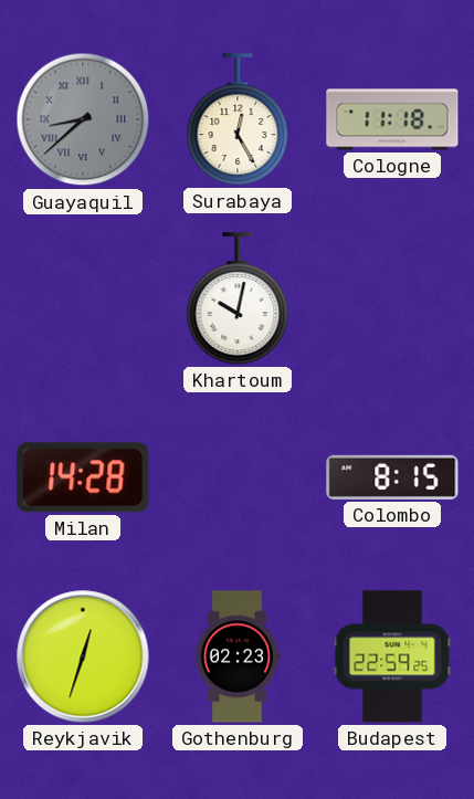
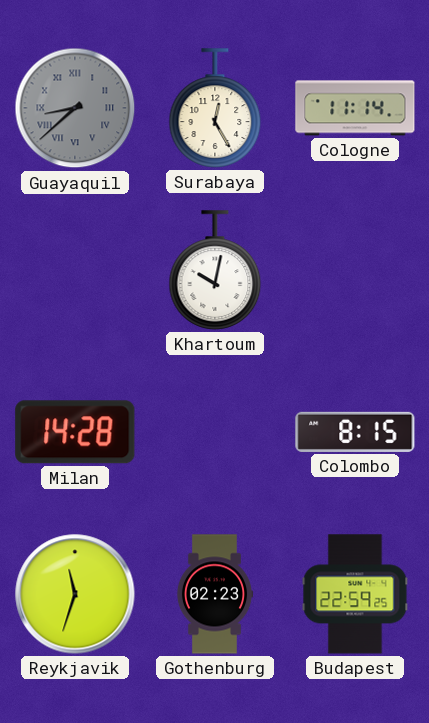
Cologne: 11:18 -> 11:14 (355, 108)
Reykjavik: 12:33 -> 11:33 (75, 594)
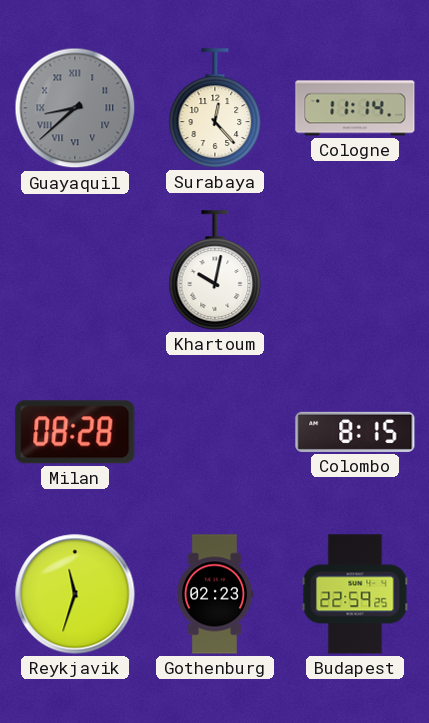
Surabaya: 12:25 -> 12:23 (215, 108)
Milan: 14:28 -> 08:28 (75, 432)
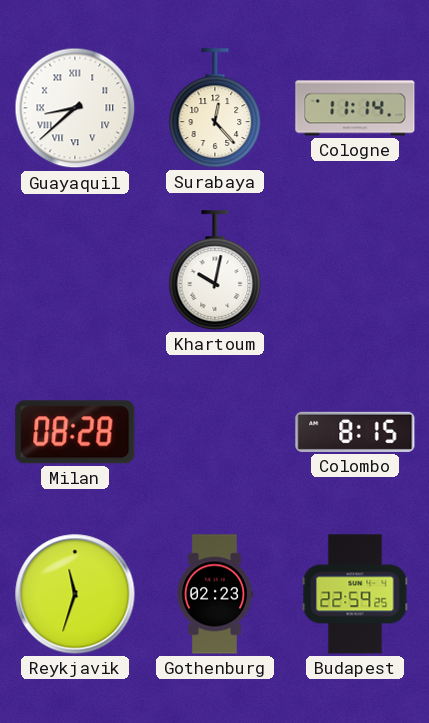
Guayaquil dial: grey -> white (75, 108)
